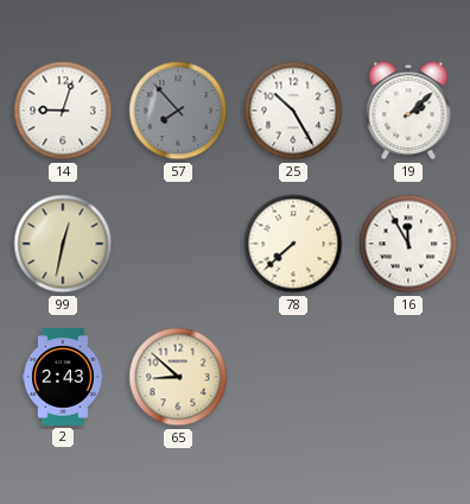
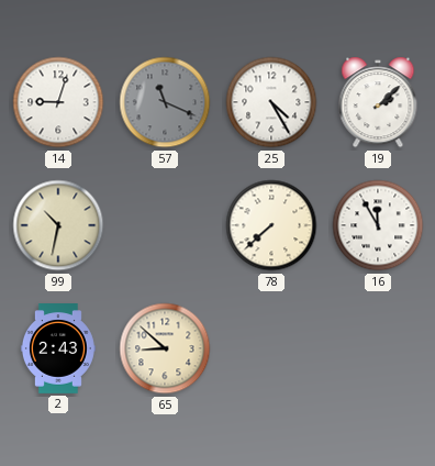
57: 7:53 -> 11:19 (165, 102)
25: 10:25 -> 4:25 (271, 102)
99: 12:32 -> 10:32 (58, 225)
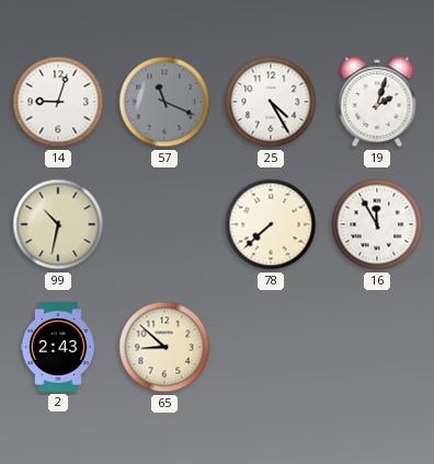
19: 2:08 -> 2:03 (377, 102)
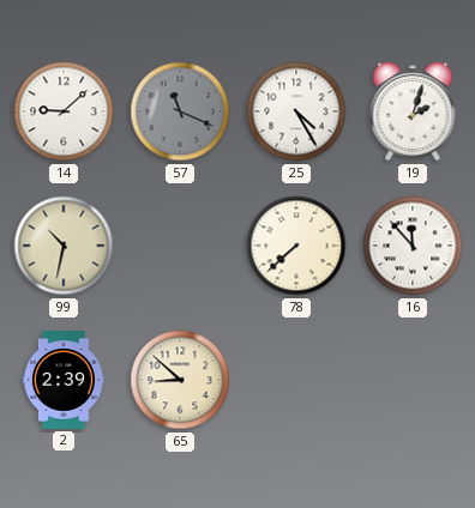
14: 9:03 -> 9:08 (64, 111)
16: 11:55 -> 11:53 (413, 246)
2: 2:43 -> 2:39 (64, 381)
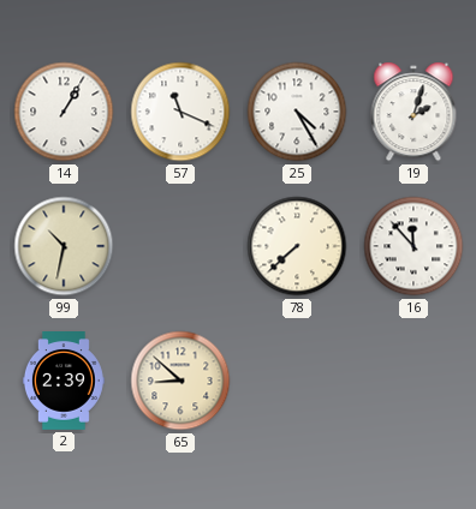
14: 9:08 -> 1:05 (64, 112)
57 dial: grey -> white (180, 112)
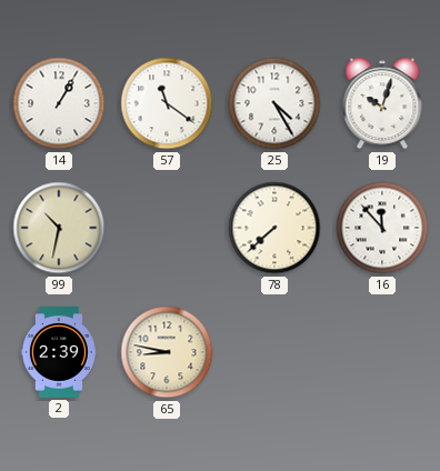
57: 11:19 -> 11:21 (167, 103)
19: 2:03 -> 10:03 (382, 103)
65: 8:52 -> 8:47 (167, 352)
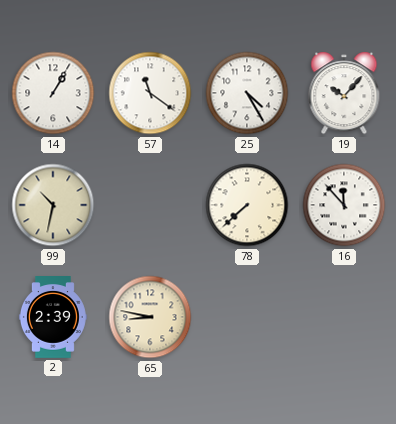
19: 10:03 -> 10:07 (344, 93)
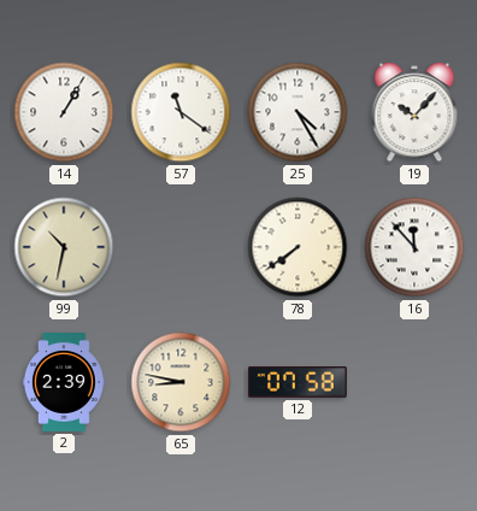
78: 7:38 -> 7:39 (298, 247)
12: none -> 07:58 (299, 382)
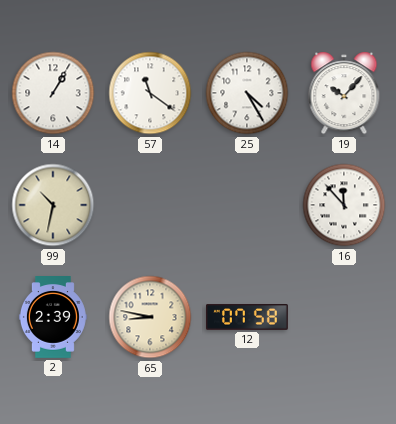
78: 7:39 -> none (298, 247)
